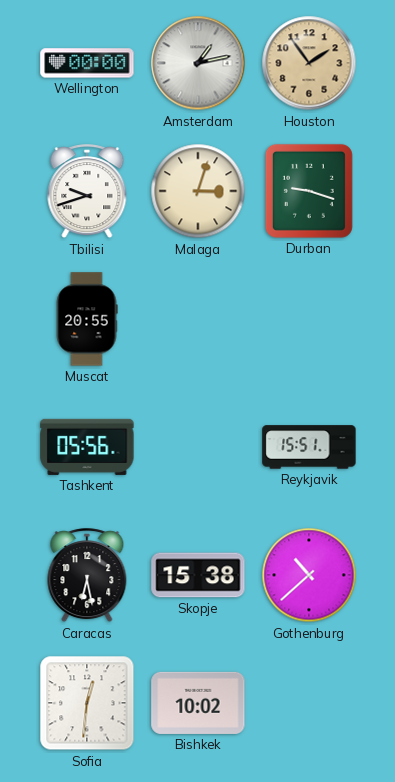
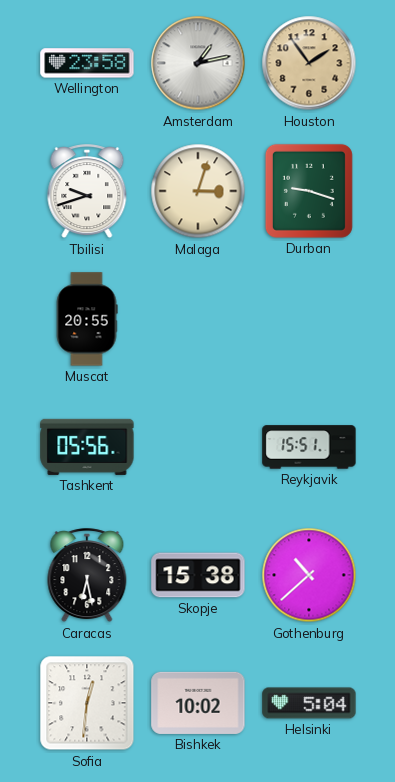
Wellington: 00:00 -> 23:58 (87, 63)
Helsinki: none -> 5:04 (309, 703)
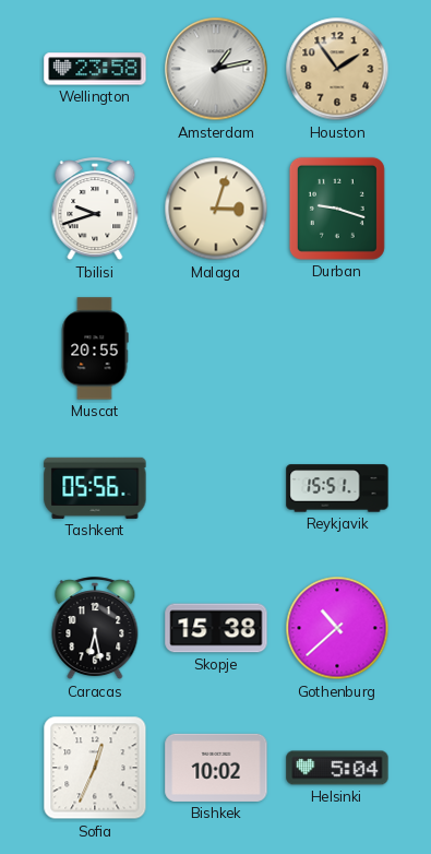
Sofia: 12:31 -> 12:34 (95, 768)
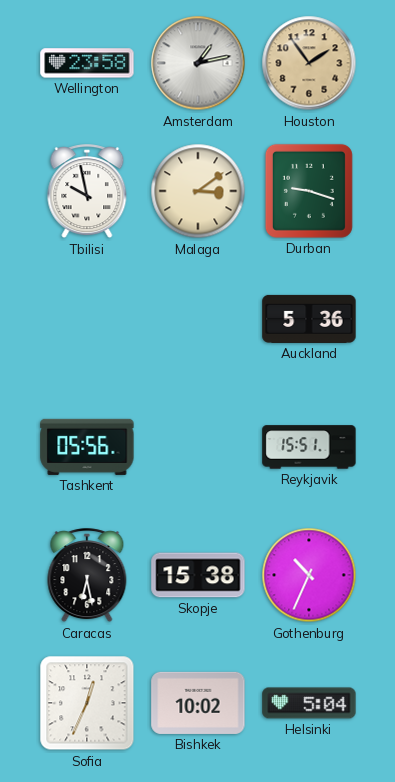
Tbilisi: 9:42 -> 9:58 (87, 192)
Malaga: 3:03 -> 3:09 (198, 191)
Muscat: 20:55 -> none (95, 348)
Auckland: none -> 5:36 (309, 319)
Gothenburg: 10:38 -> 10:34 (309, 575)
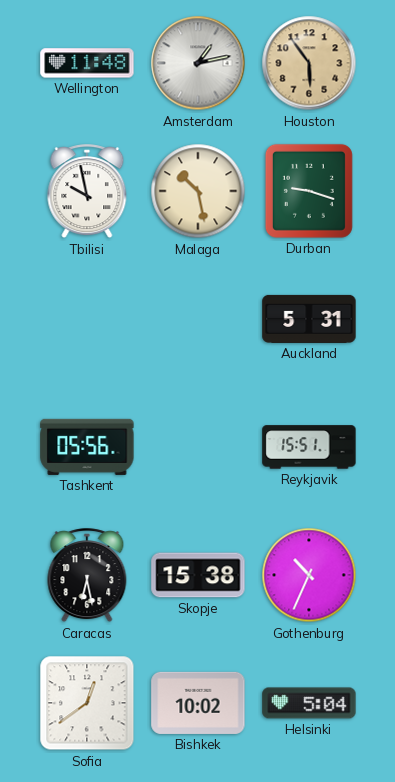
Wellington: 23:58 -> 11:48 (87, 63)
Houston: 1:54 -> 5:54 (309, 63)
Malaga: 3:09 -> 10:28 (198, 191)
Auckland: 5:36 -> 5:31 (309, 319)
Sofia: 12:34 -> 12:39 (87, 703)
